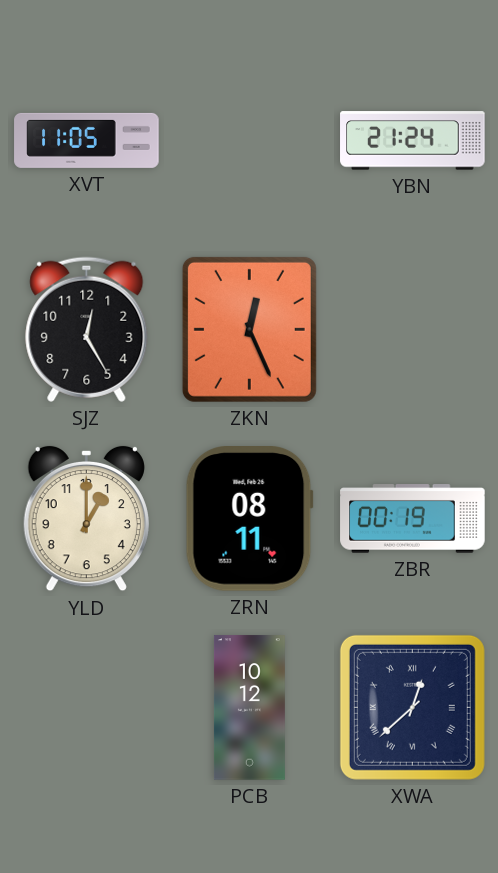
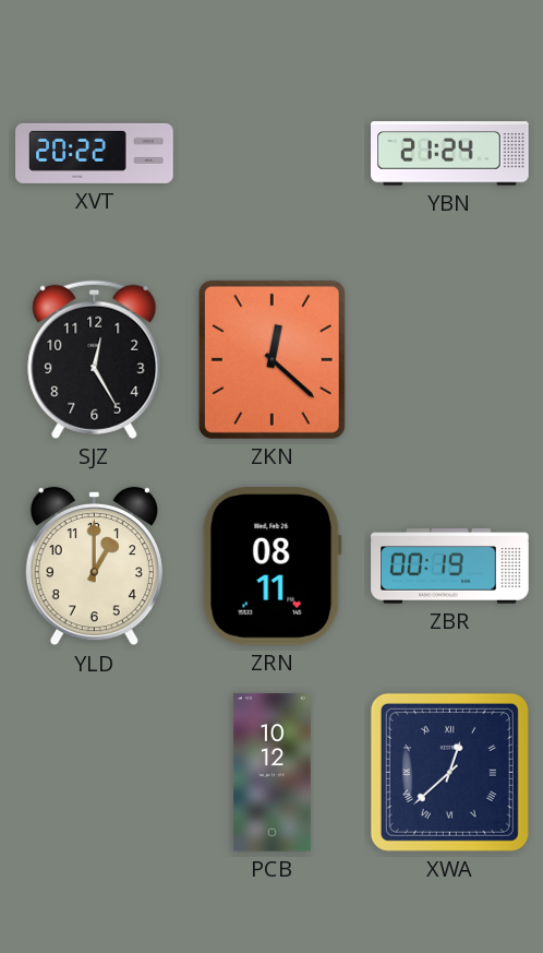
XVT: 11:05 -> 20:22 (95, 153)
ZKN: 12:26 -> 12:22 (271, 359)
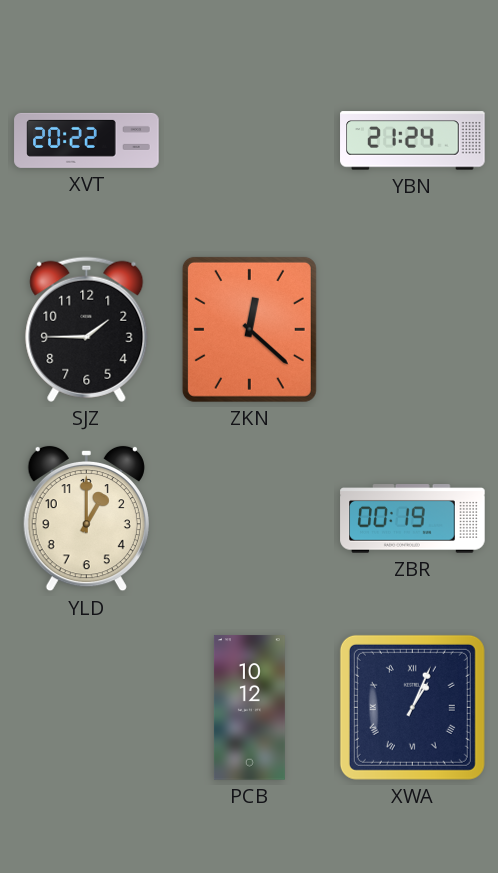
SJZ: 12:25 -> 1:45 (87, 329)
ZRN: 08:11 -> none (271, 567)
XWA: 12:38 -> 1:04 (412, 707)
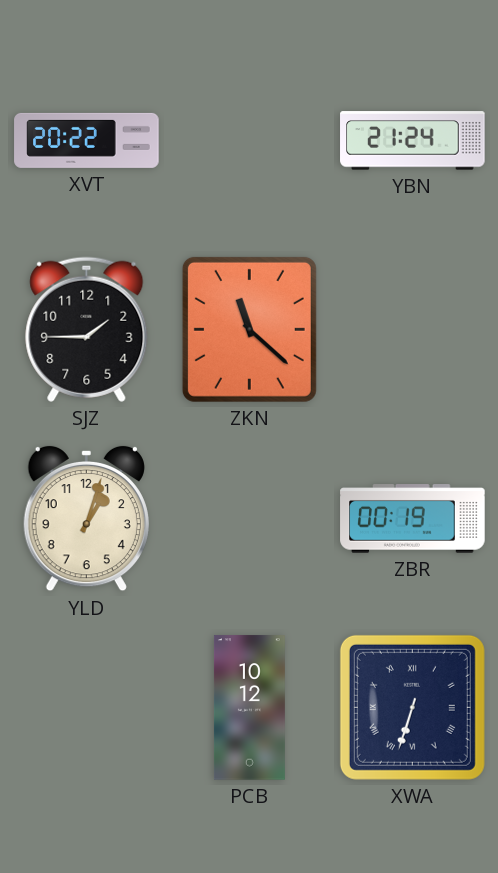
ZKN: 12:22 -> 11:22 (249, 329)
YLD: 1:00 -> 1:03 (86, 519)
XWA: 1:04 -> 6:33 (412, 707)
